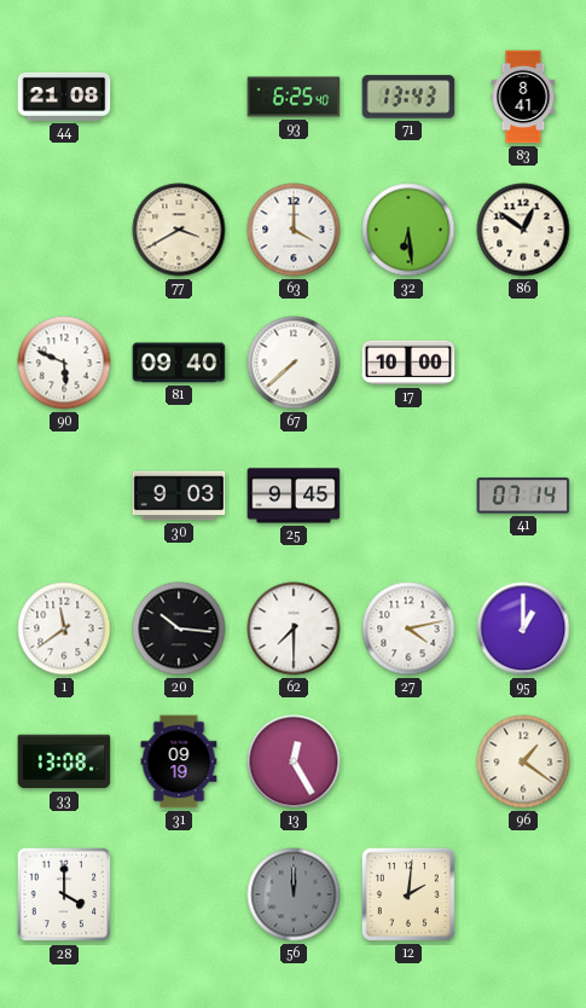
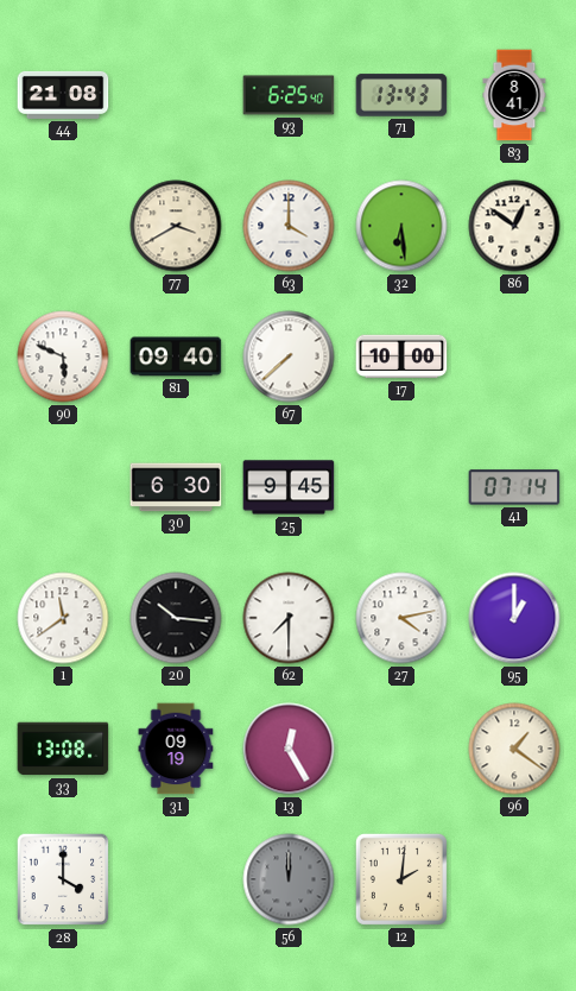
30: 9:03 -> 6:30 (176, 487)
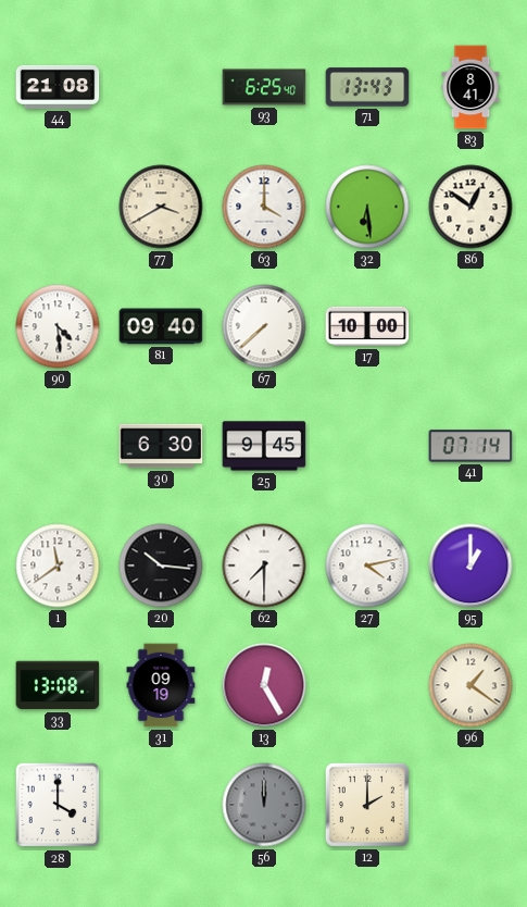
90: 5:49 -> 4:29 (58, 326)
12: 2:01 -> 2:00 (367, 805)
